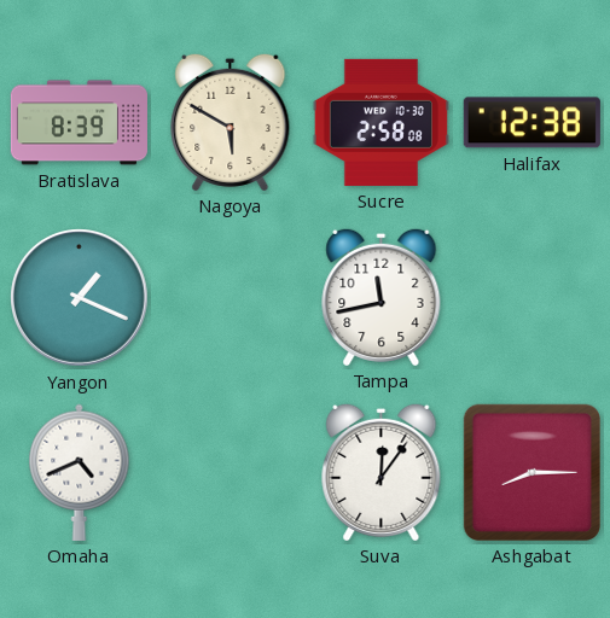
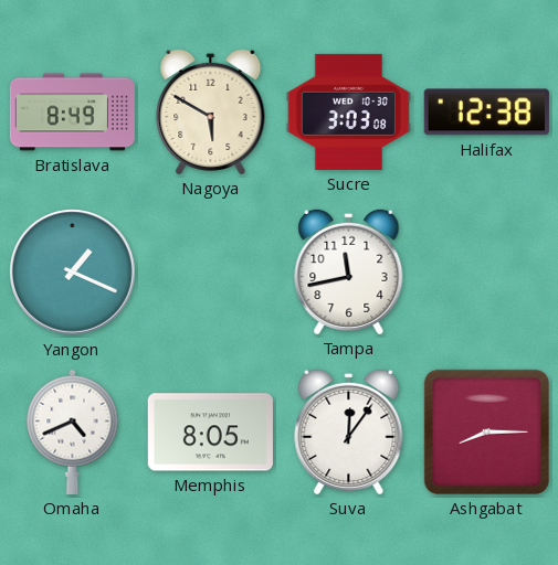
Bratislava: 8:39 -> 8:49 (72, 113)
Sucre: 2:58 -> 3:03 (348, 111)
Memphis: none -> 8:05 (210, 433)
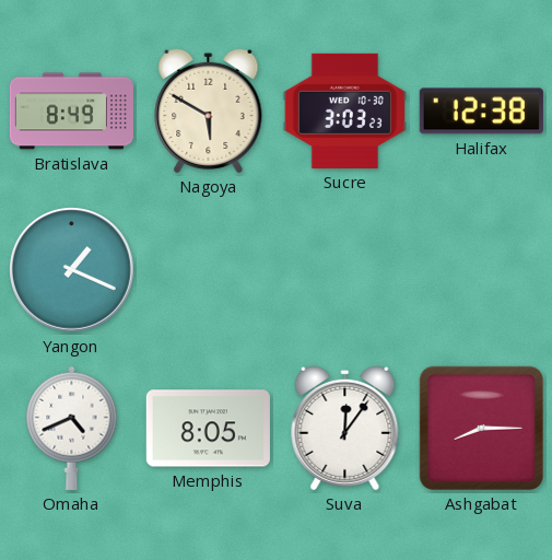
Sucre: 3:03:08 -> 3:03:23 (344, 110)
Tampa: 11:43 -> none (349, 271)
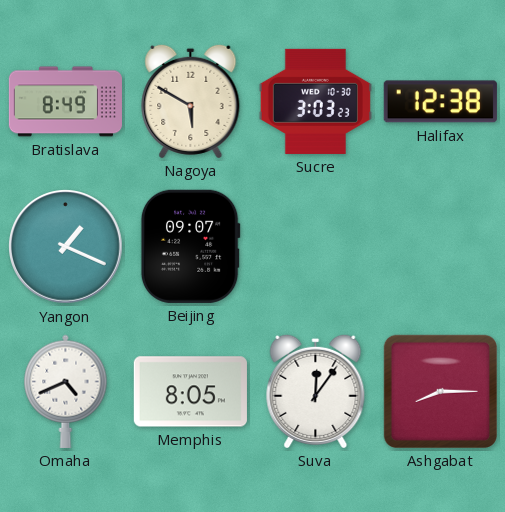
Beijing: none -> 09:07 (190, 246)
